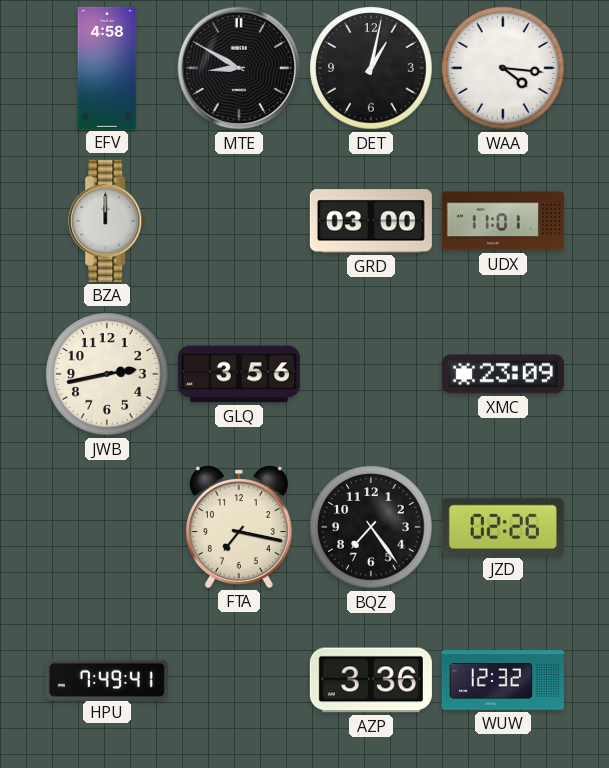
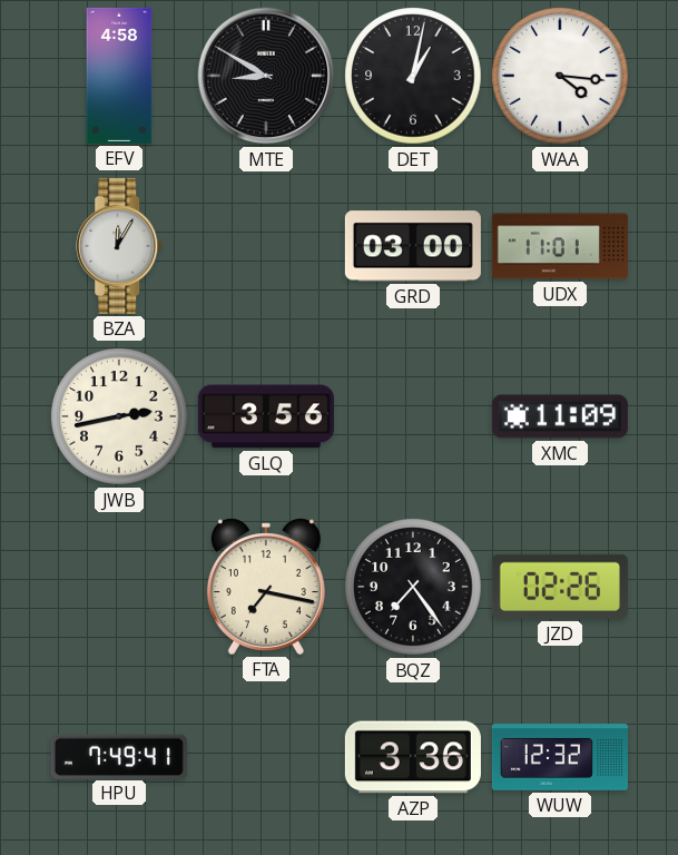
BZA: 12:00 -> 12:05 (120, 246)
XMC: 23:09 -> 11:09 (560, 416)
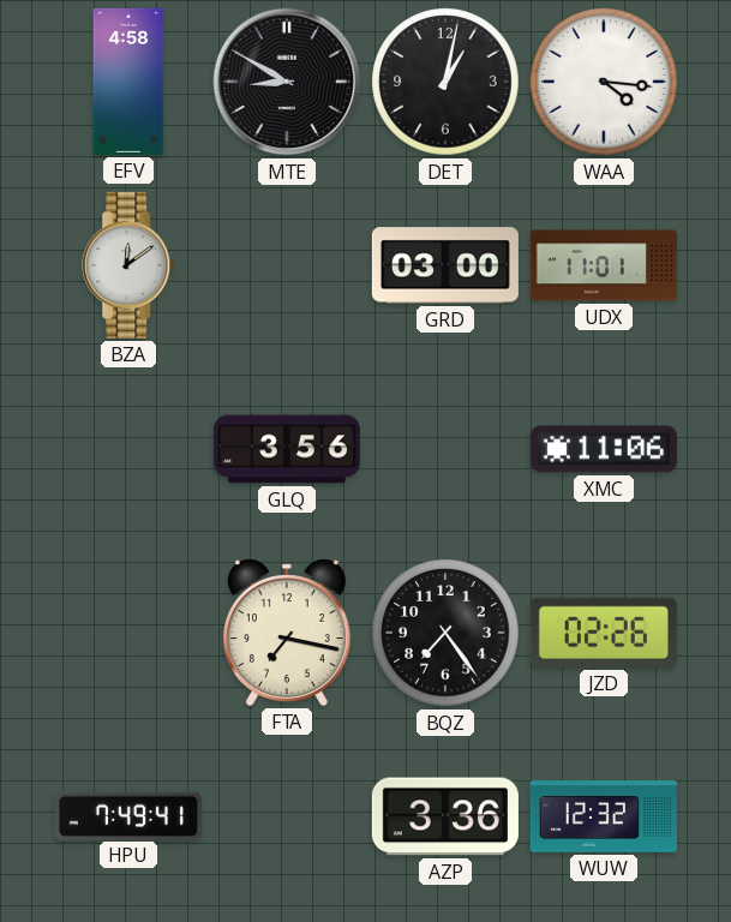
BZA: 12:05 -> 12:09 (130, 265)
JWB: 2:43 -> none (119, 416)
XMC: 11:09 -> 11:06 (604, 449)
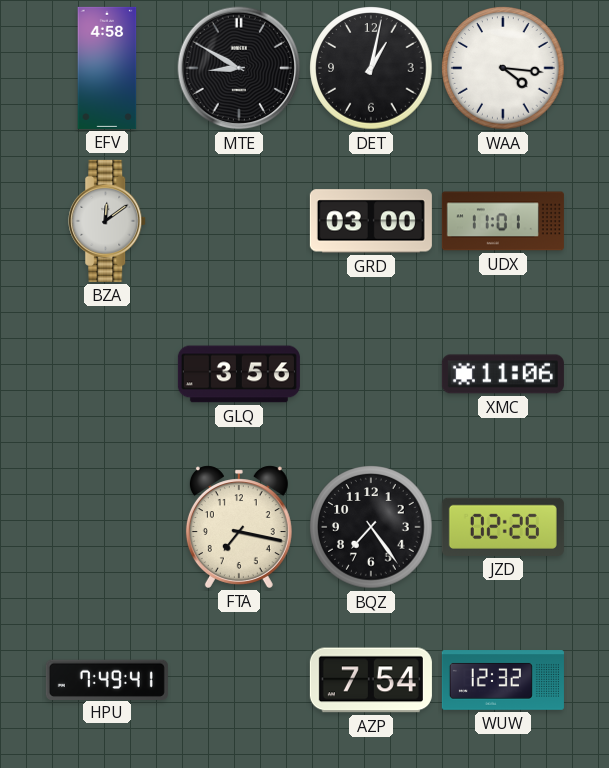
AZP: 3:36 -> 7:54 (371, 680)
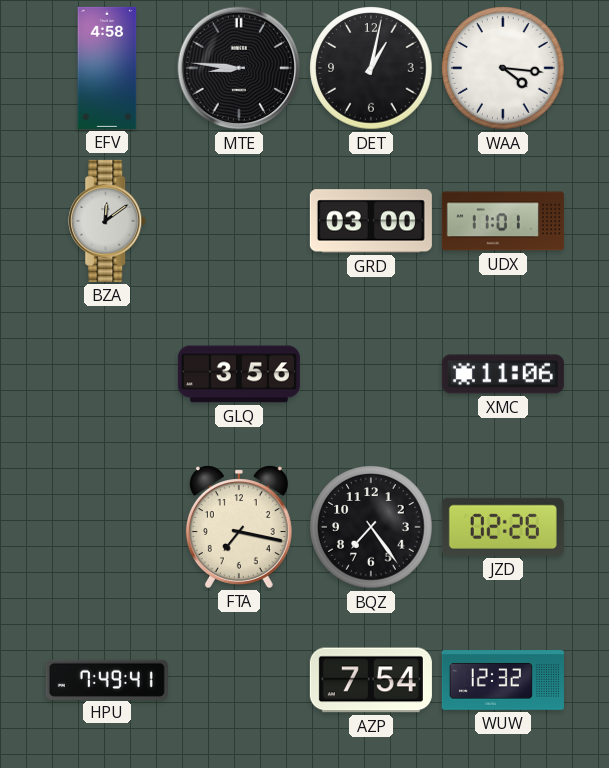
MTE: 8:50 -> 8:46 (239, 68)
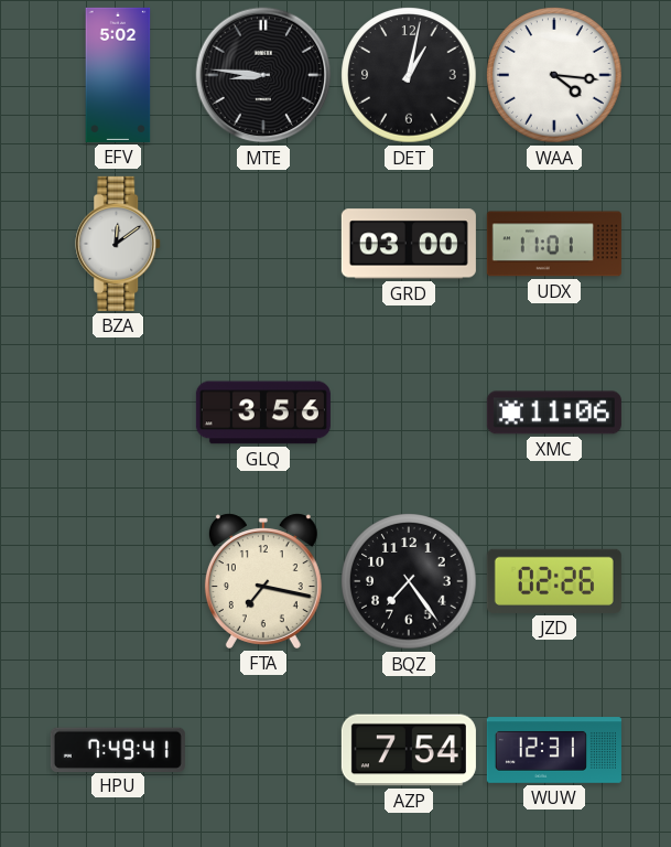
EFV: 4:58 -> 5:02 (118, 75)
WUW: 12:32 -> 12:31 (554, 750)
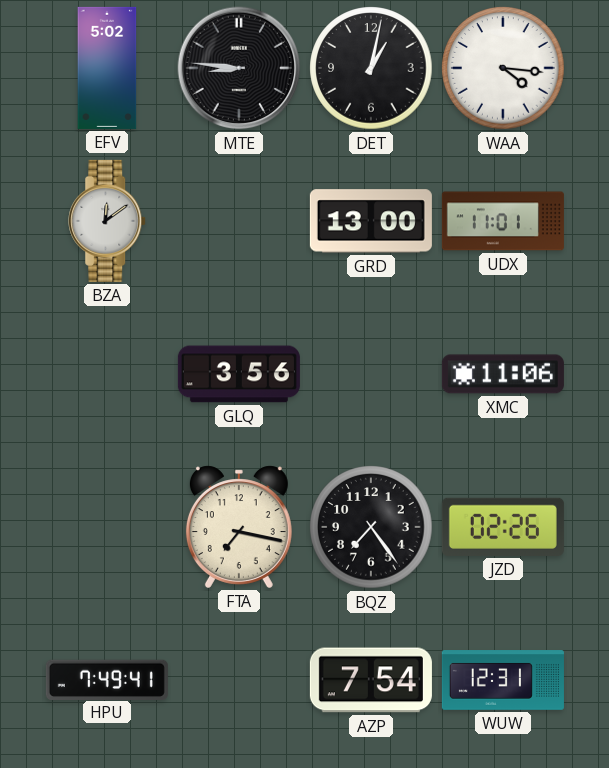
GRD: 03:00 -> 13:00 (371, 221)
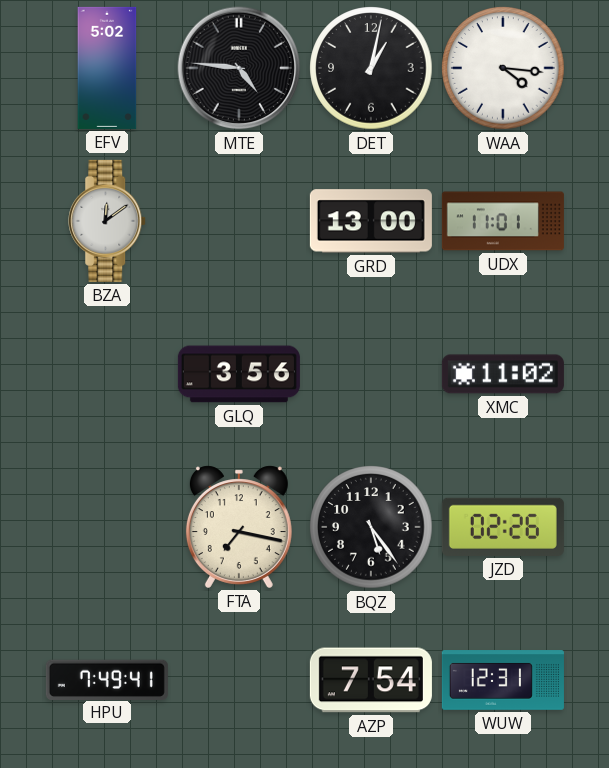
MTE: 8:46 -> 4:46 (239, 68)
XMC: 11:06 -> 11:02 (503, 374)
BQZ: 7:24 -> 5:24 (371, 527)
